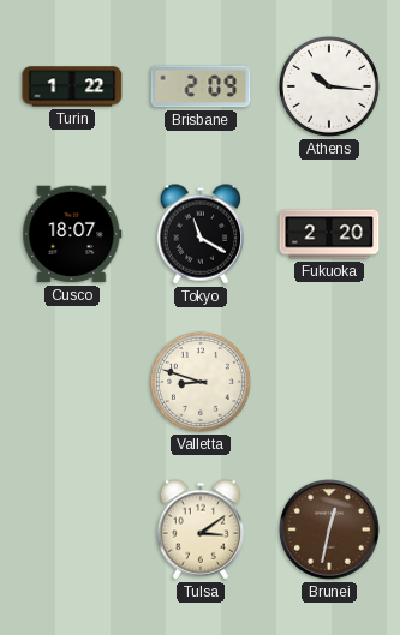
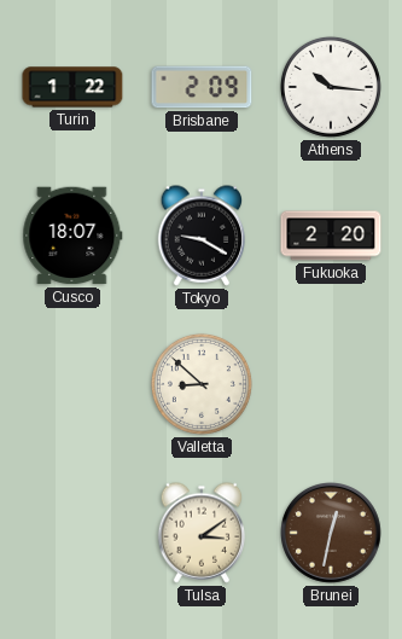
Tokyo: 11:20 -> 9:20 (202, 236)
Valletta: 8:48 -> 8:52 (202, 384)
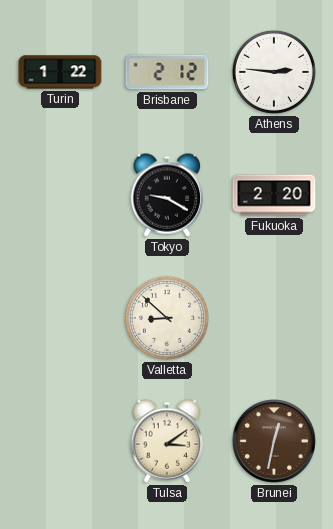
Brisbane: 2:09 -> 2:12 (167, 72)
Athens: 10:16 -> 2:46 (274, 72)
Cusco: 18:07 -> none (72, 236)
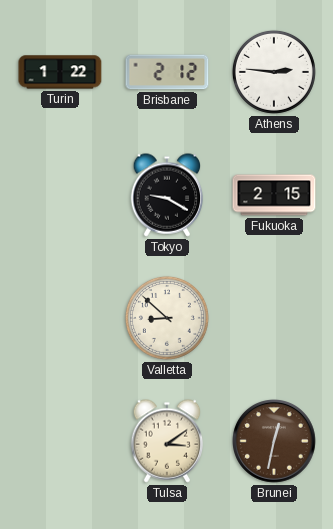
Fukuoka: 2:20 -> 2:15 (274, 195)
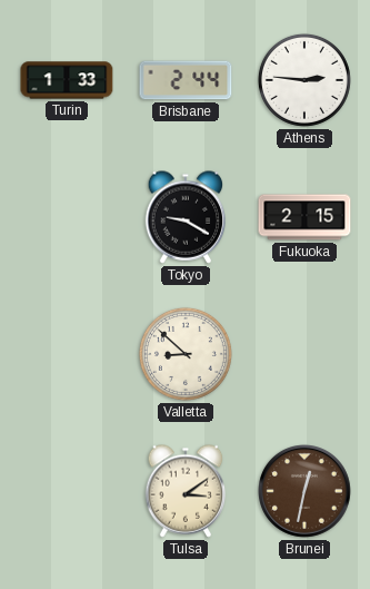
Turin: 1:22 -> 1:33 (67, 80)
Brisbane: 2:12 -> 2:44 (186, 80)
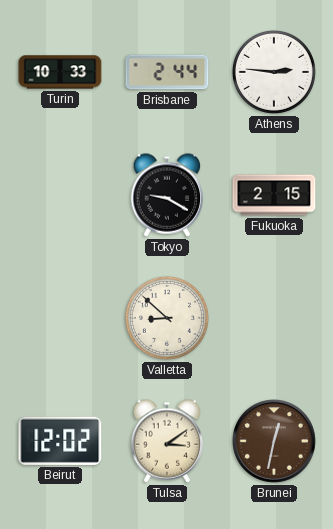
Turin: 1:33 -> 10:33 (60, 72)
Beirut: none -> 12:02 (60, 441)
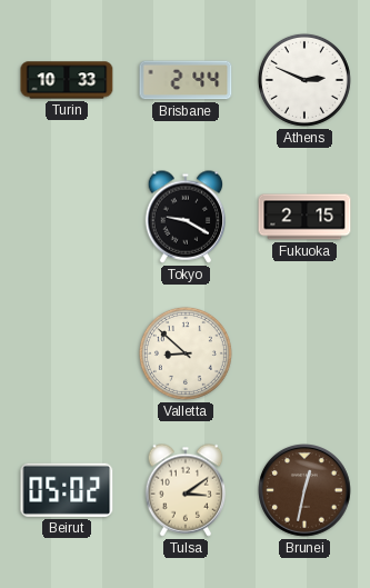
Athens: 2:46 -> 2:49 (304, 80)
Beirut: 12:02 -> 05:02 (67, 490)
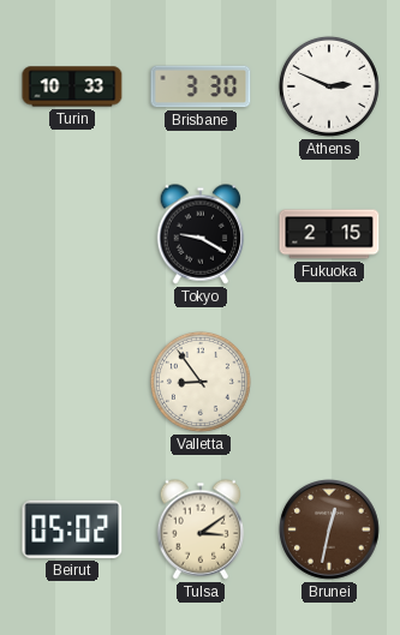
Brisbane: 2:44 -> 3:30 (201, 86)
Valletta: 8:52 -> 8:54 (201, 382)
